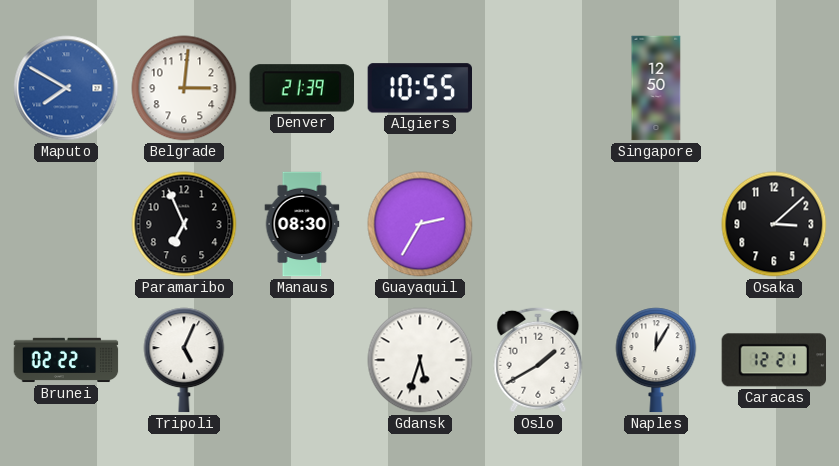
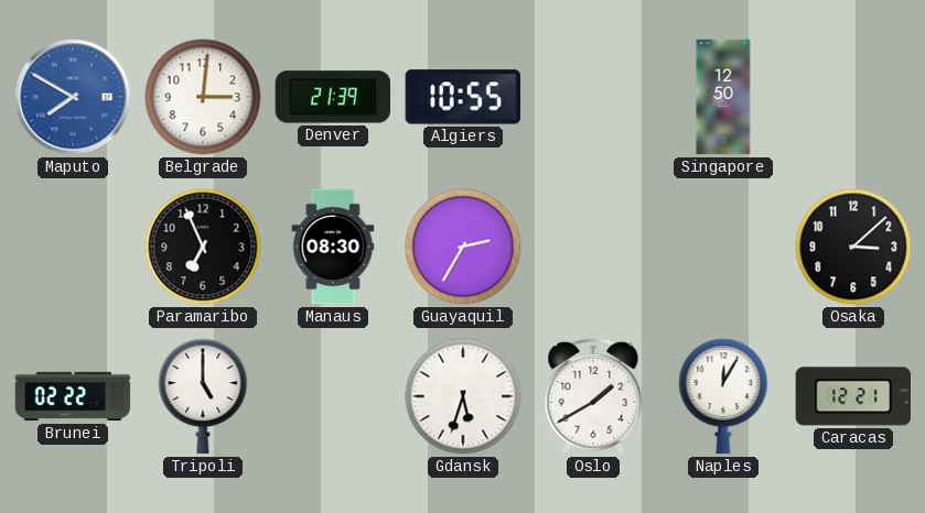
Tripoli: 5:04 -> 5:00 (203, 396)
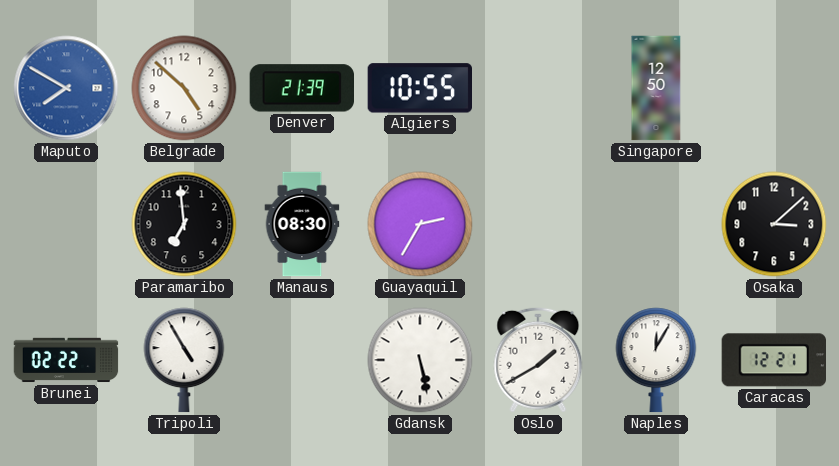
Belgrade: 3:01 -> 4:52 (184, 88)
Paramaribo: 6:56 -> 6:59 (184, 224)
Tripoli: 5:00 -> 4:55 (184, 360)
Gdansk: 5:33 -> 5:28 (420, 360)
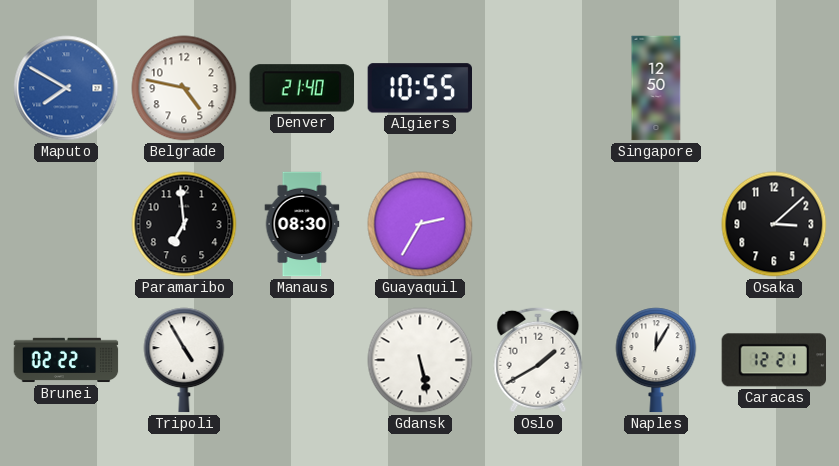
Belgrade: 4:52 -> 4:47 (184, 88)
Denver: 21:39 -> 21:40 (301, 88)
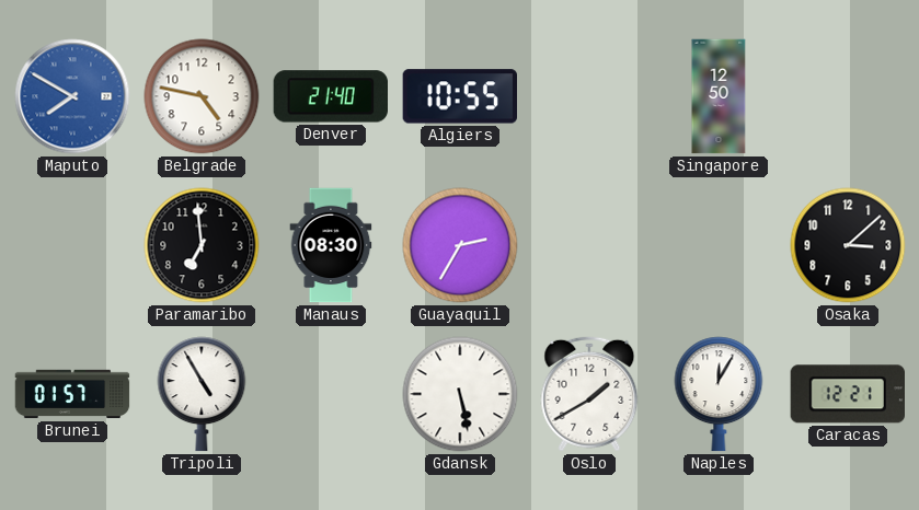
Brunei: 02:22 -> 01:57 (72, 394)
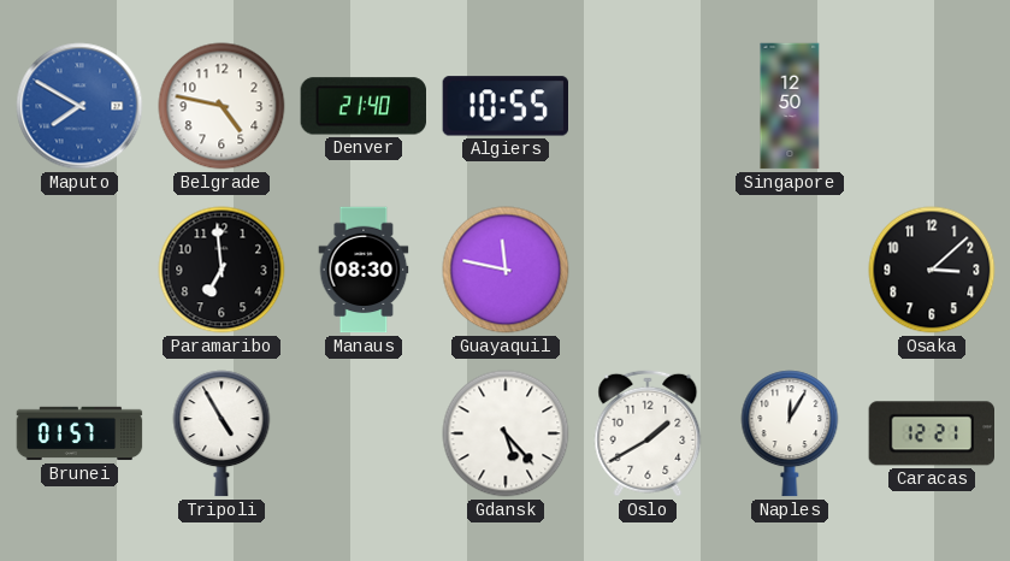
Guayaquil: 2:35 -> 11:47 (506, 270)
Gdansk: 5:28 -> 5:23 (506, 433)
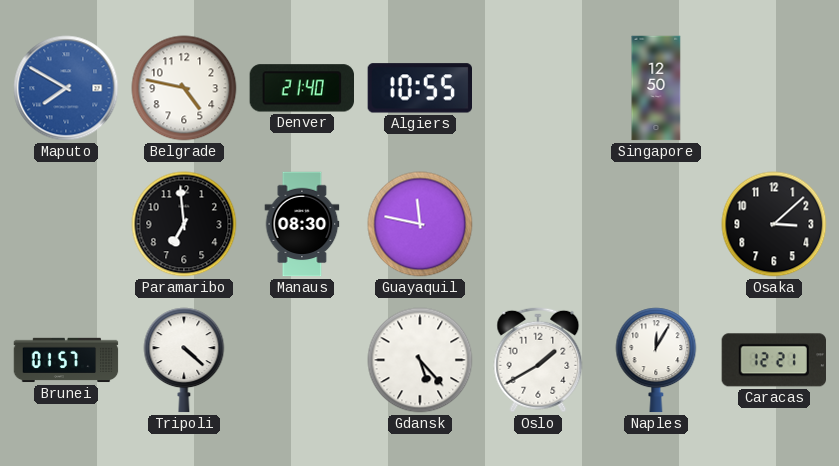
Tripoli: 4:55 -> 4:22 (184, 360)
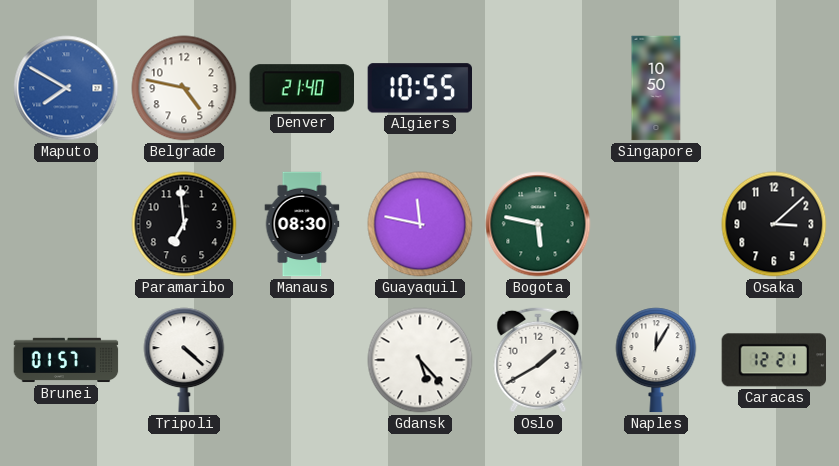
Singapore: 12:50 -> 10:50 (656, 88)
Bogota: none -> 5:47 (538, 224)
